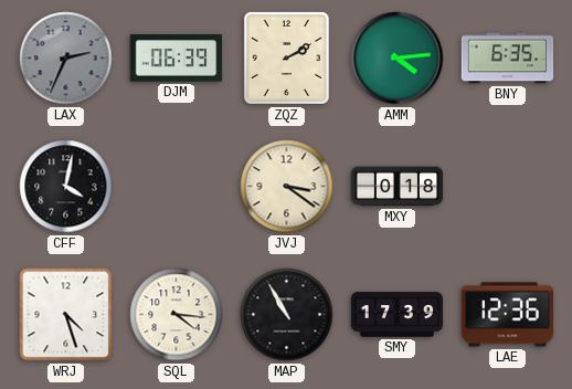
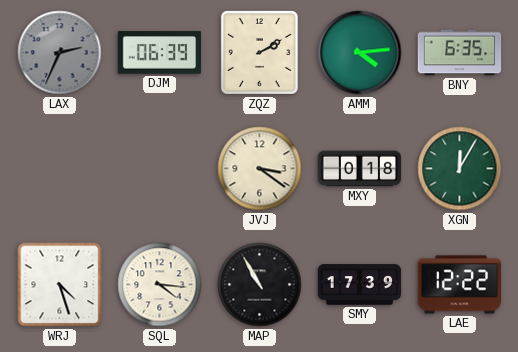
CFF: 4:02 -> none (66, 187)
XGN: none -> 12:05 (460, 169)
LAE: 12:36 -> 12:22 (460, 285)
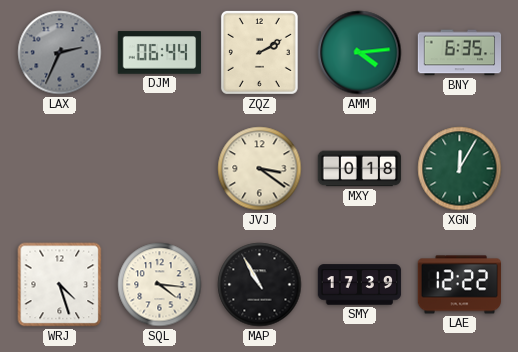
DJM: 06:39 -> 06:44 (160, 53)
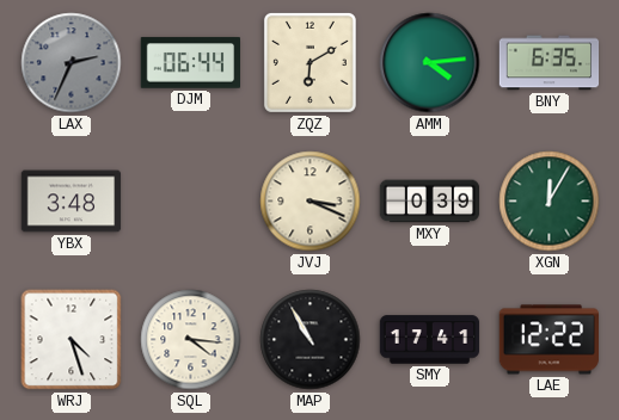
ZQZ: 2:10 -> 6:10 (309, 62)
YBX: none -> 3:48 (72, 202)
JVJ: 3:21 -> 3:19 (311, 202)
MXY: 0:18 -> 0:39 (430, 202)
SMY: 17:39 -> 17:41 (430, 340)
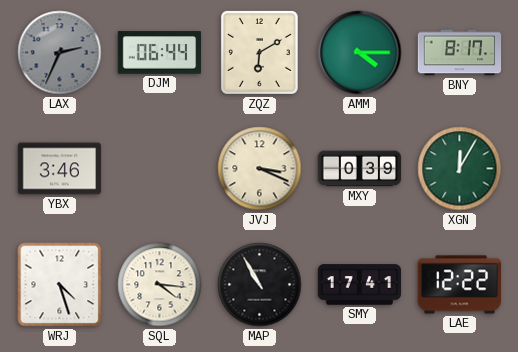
AMM: 4:14 -> 4:15 (360, 53)
BNY: 6:35 -> 8:17 (460, 53)
YBX: 3:48 -> 3:46 (60, 169)
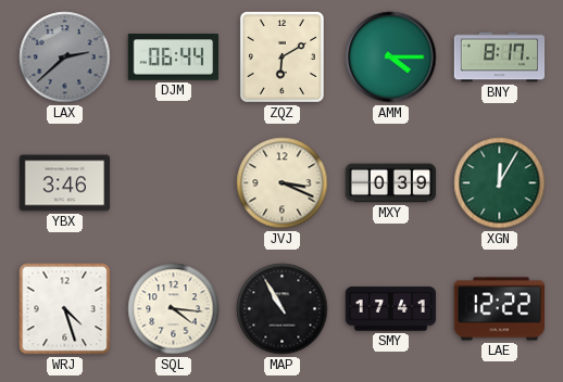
LAX: 2:34 -> 2:38 (65, 58)
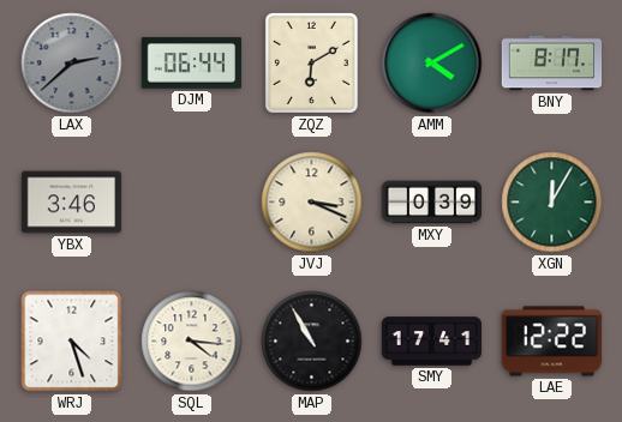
AMM: 4:15 -> 4:10 (432, 64)
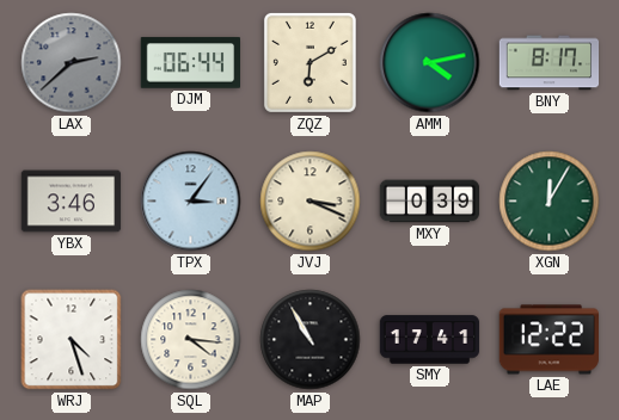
AMM: 4:10 -> 4:13 (430, 63)
TPX: none -> 3:06 (191, 202)
